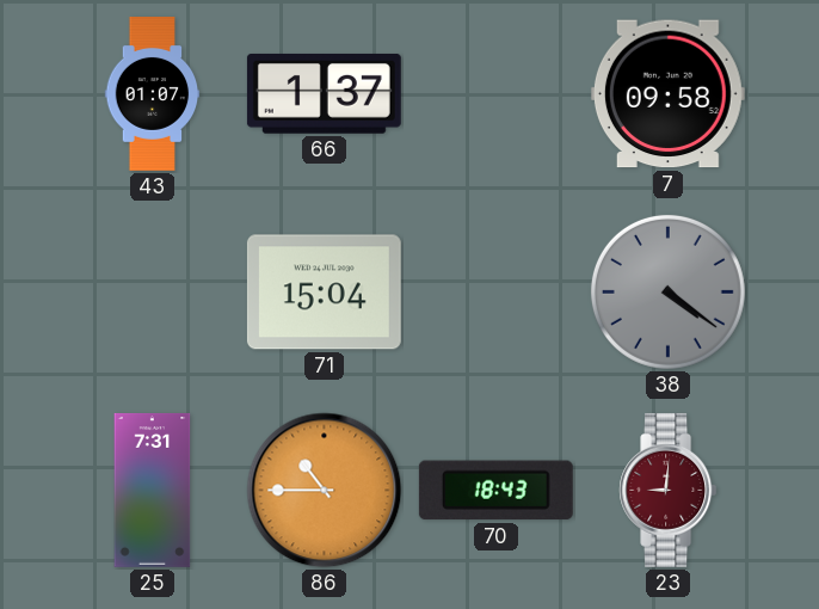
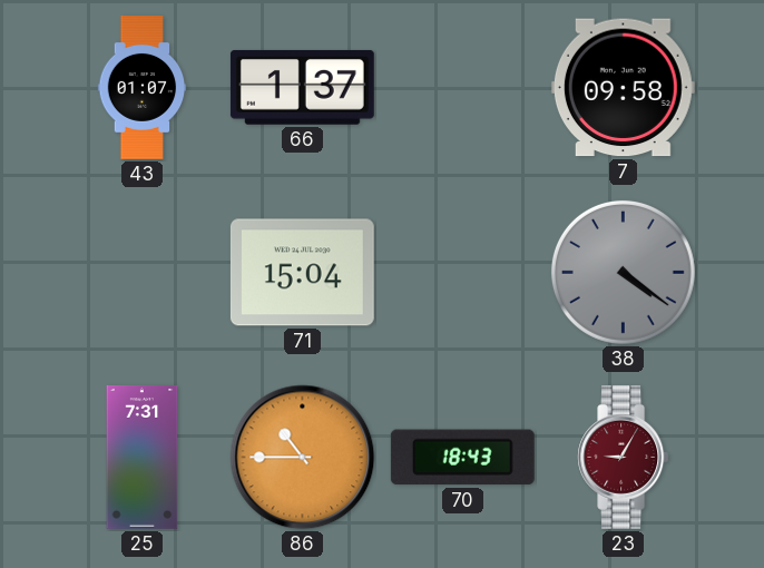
23: 9:01 -> 9:05 (624, 457)
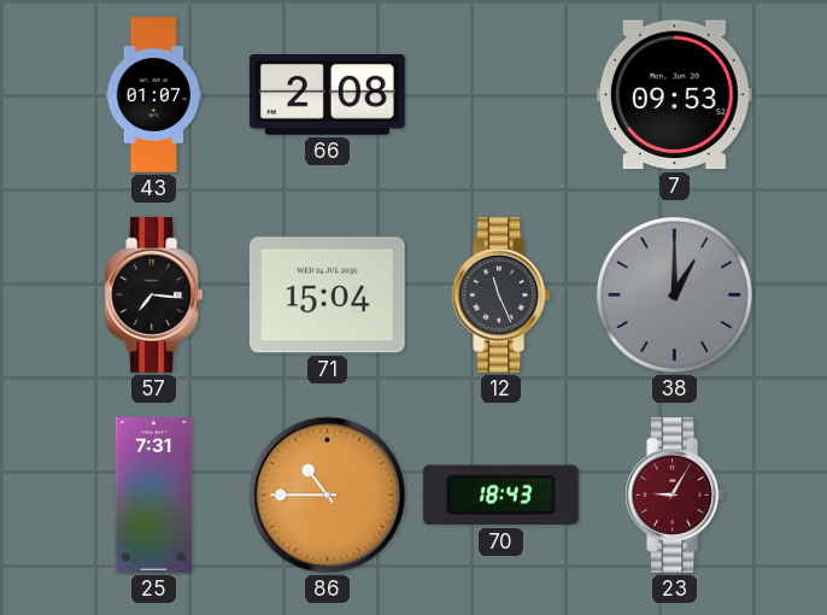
66: 1:37 -> 2:08 (327, 94)
7: 09:58 -> 09:53 (674, 95)
57: none -> 7:16 (154, 294)
12: none -> 11:26 (502, 294)
38: 4:21 -> 1:00 (674, 294)
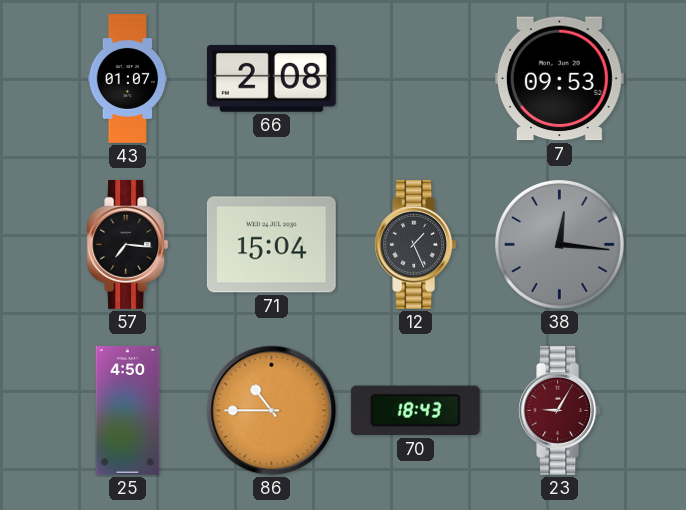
12: 11:26 -> 1:26 (416, 244)
38: 1:00 -> 12:16 (559, 244)
25: 7:31 -> 4:50 (128, 410)
